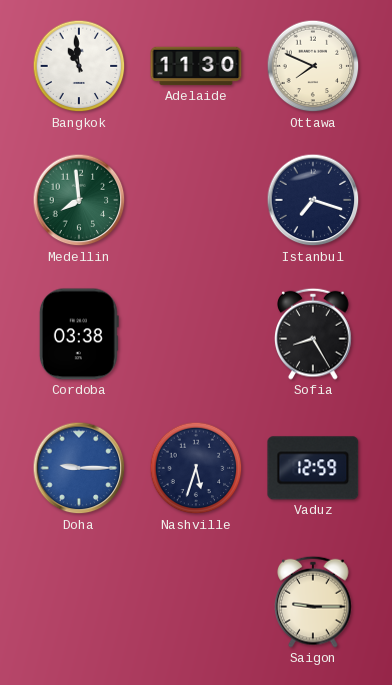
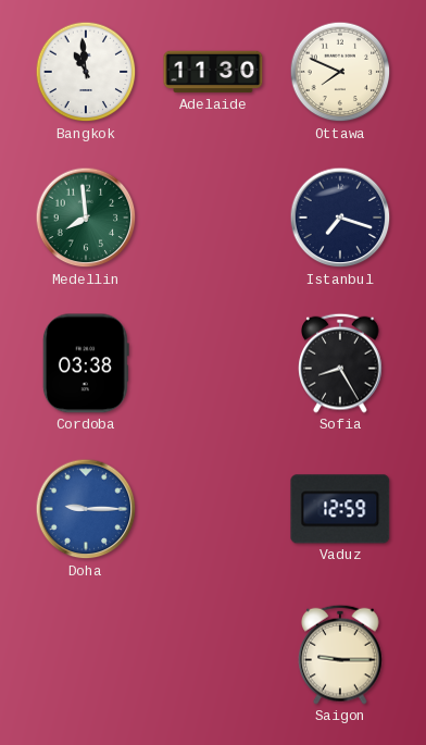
Nashville: 5:33 -> none (196, 468)
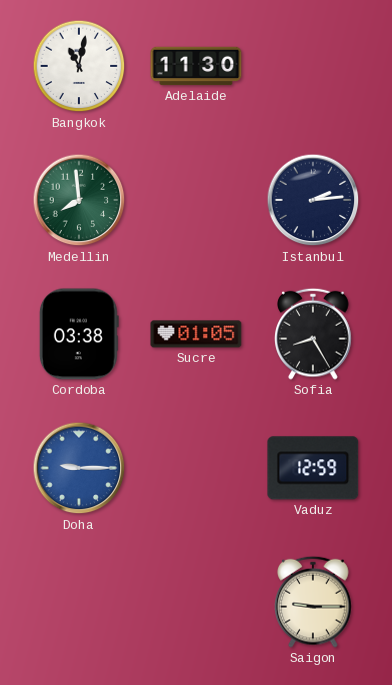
Bangkok: 10:59 -> 11:02 (79, 66)
Ottawa: 7:49 -> none (340, 72)
Istanbul: 7:18 -> 2:14 (313, 200)
Sucre: none -> 01:05 (196, 334)
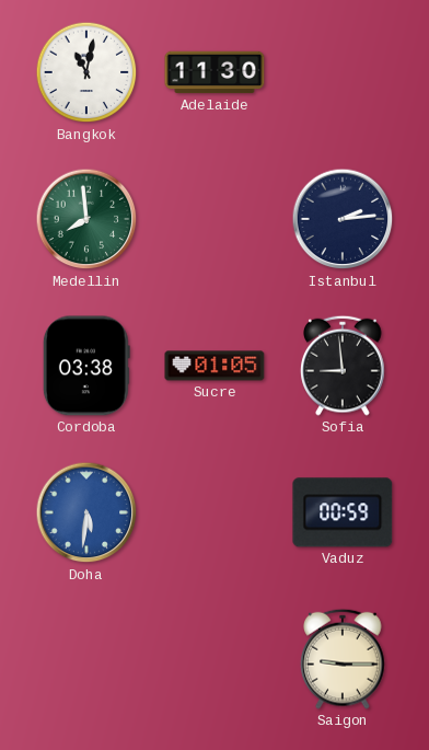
Sofia: 8:25 -> 8:59 (343, 366)
Doha: 9:15 -> 5:31 (86, 512)
Vaduz: 12:59 -> 00:59 (343, 512)
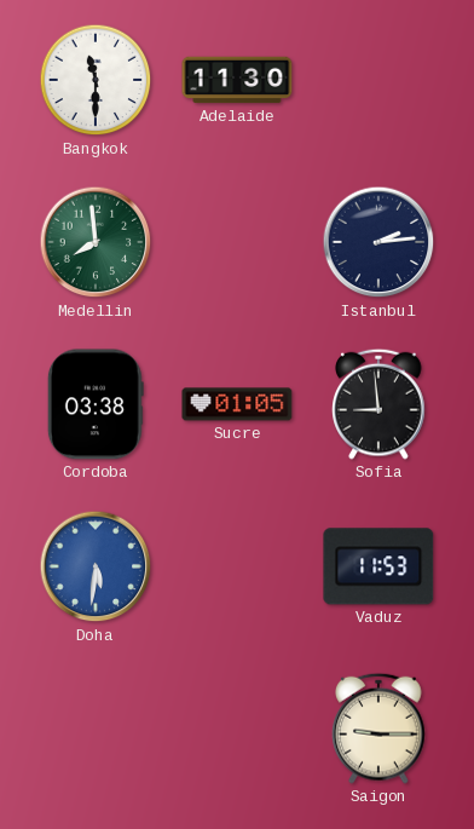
Bangkok: 11:02 -> 11:30 (96, 80)
Vaduz: 00:59 -> 11:53 (378, 566)
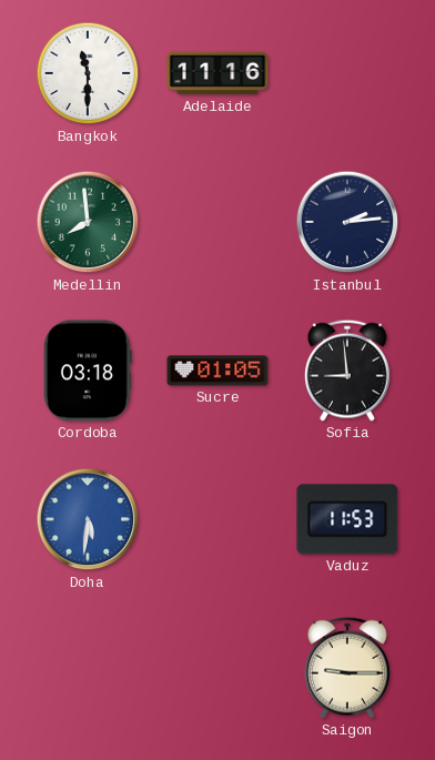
Adelaide: 11:30 -> 11:16 (217, 73)
Cordoba: 03:38 -> 03:18 (88, 371)
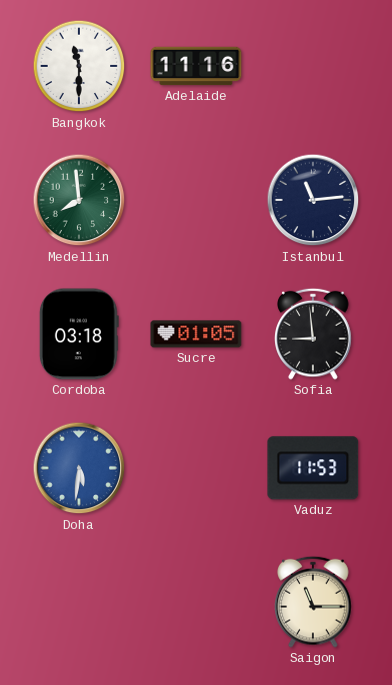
Istanbul: 2:14 -> 11:14 (313, 200)
Saigon: 9:15 -> 11:15 (313, 602)
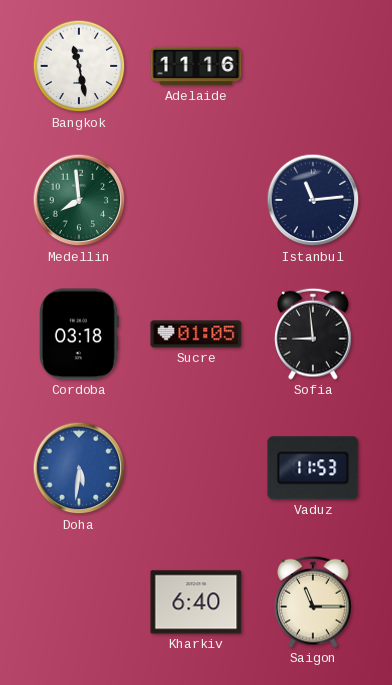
Bangkok: 11:30 -> 11:28 (79, 66)
Kharkiv: none -> 6:40 (196, 602)
